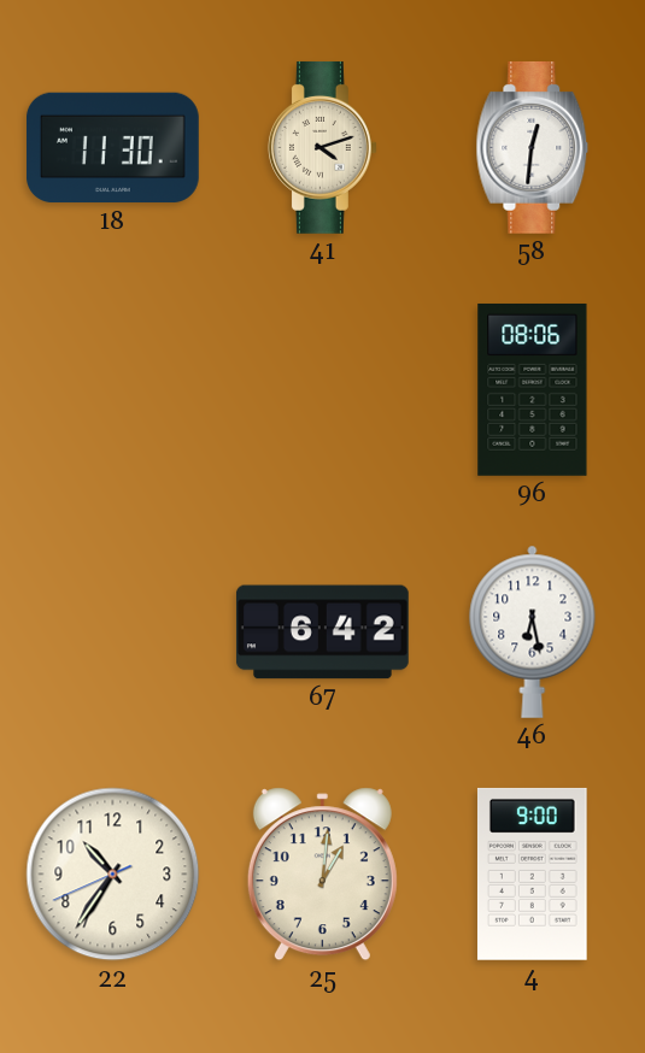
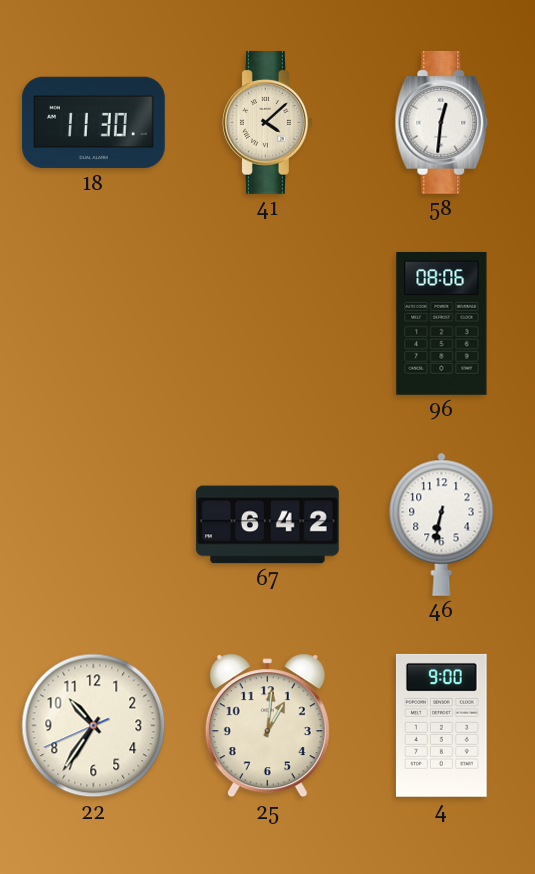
41: 4:12 -> 4:08 (267, 122)
46: 6:28 -> 6:32 (442, 524)
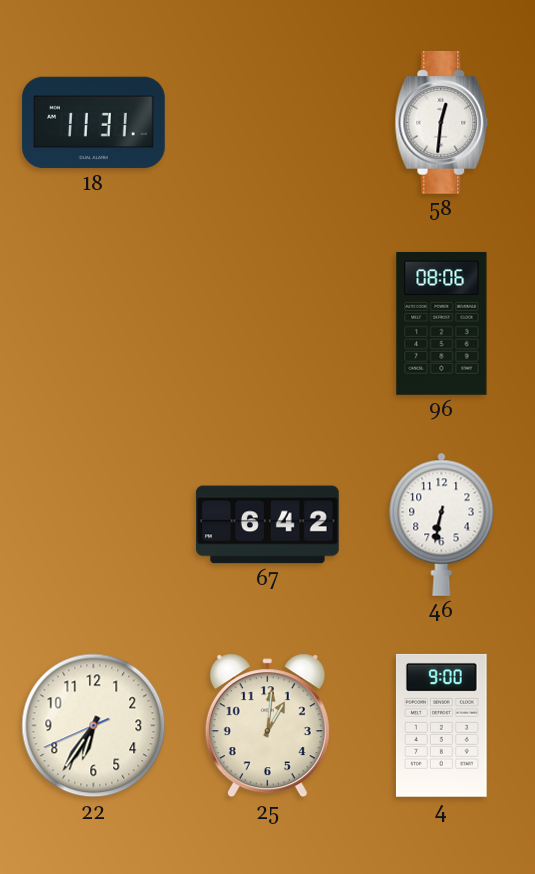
18: 11:30 -> 11:31 (94, 123)
41: 4:08 -> none (267, 122)
22: 10:35 -> 6:35 (94, 726)
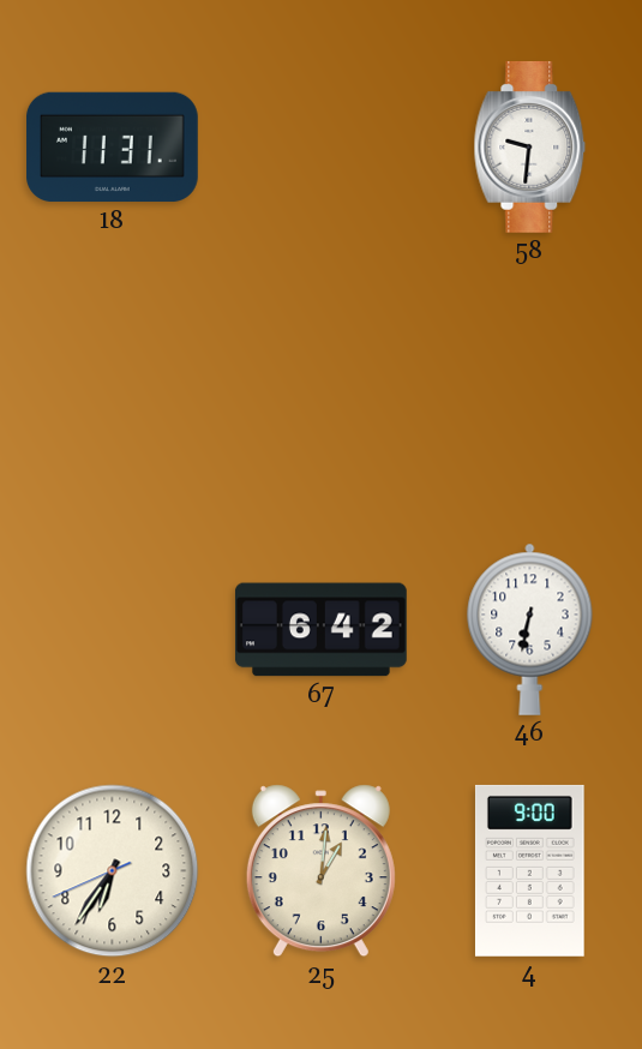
58: 12:31 -> 9:31 (530, 146)
96: 08:06 -> none (442, 323)
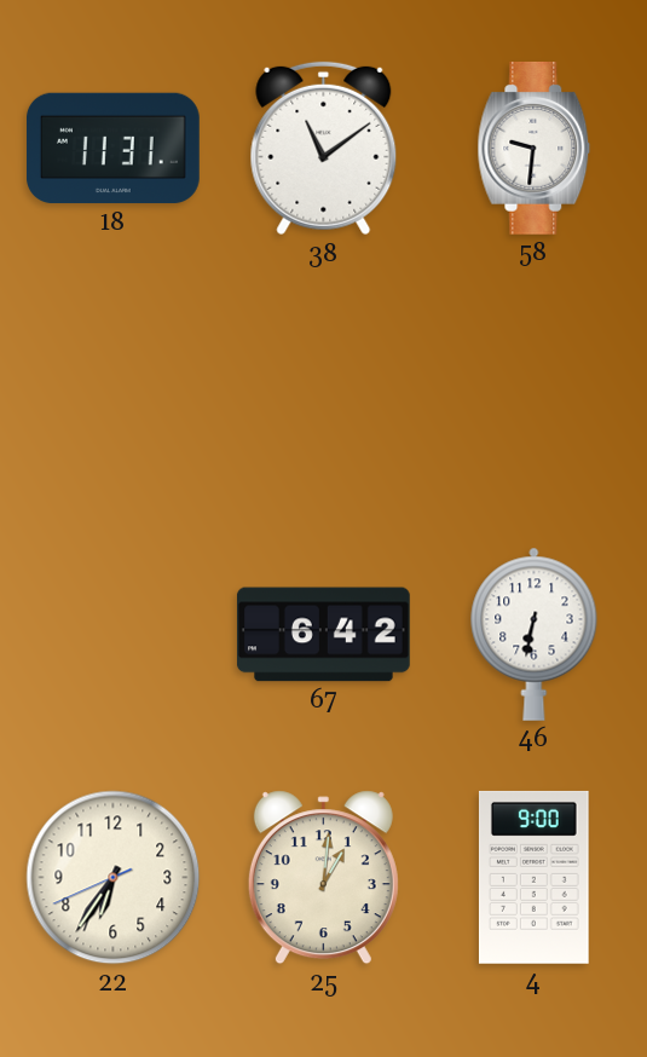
38: none -> 11:09 (324, 149)
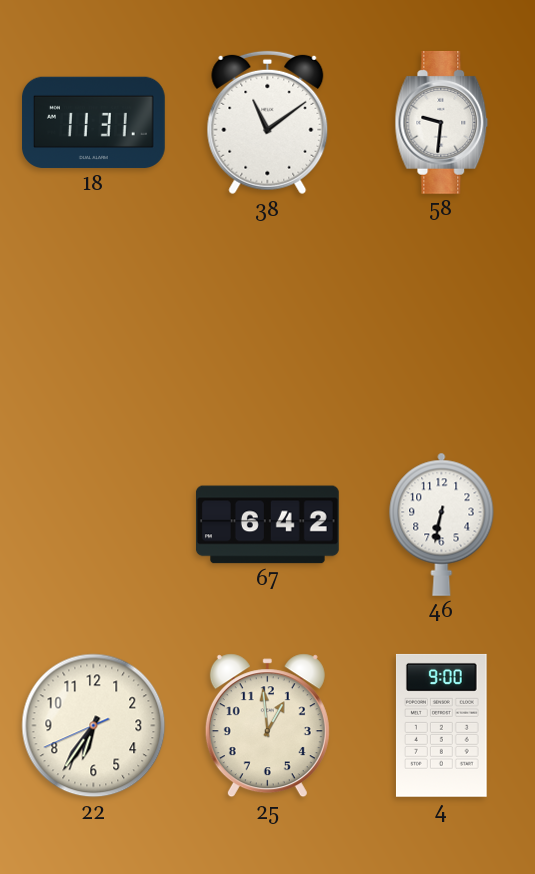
25: 1:01 -> 12:59 (267, 726)
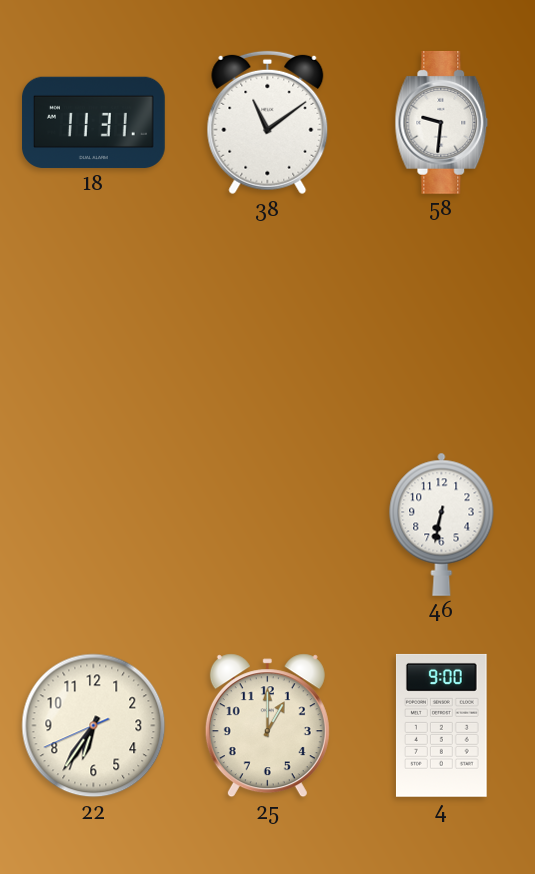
67: 6:42 -> none (267, 525)
25: 12:59 -> 1:00 (267, 726)
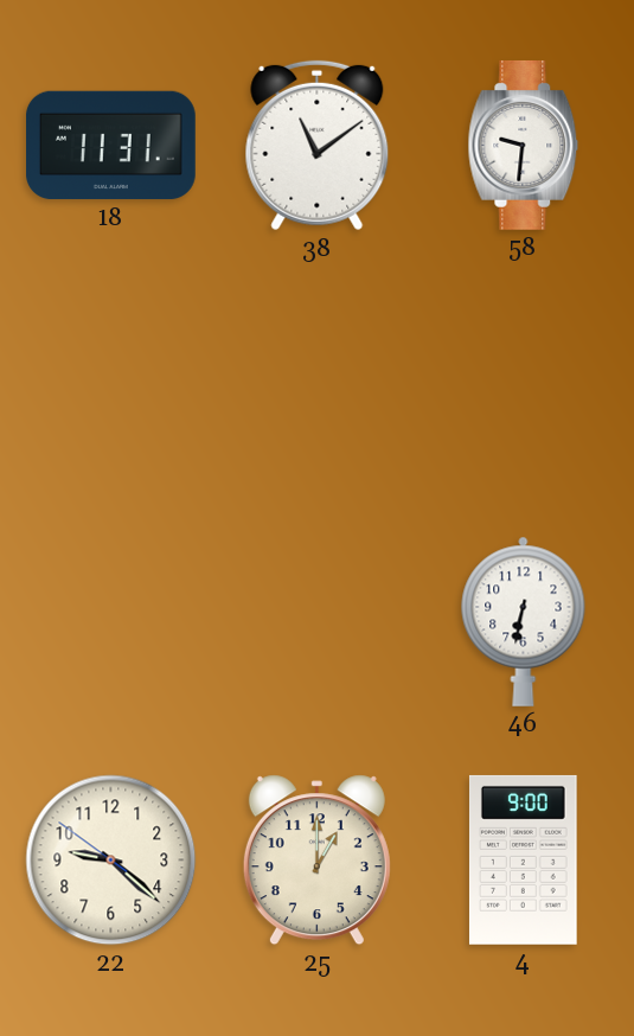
22: 6:35 -> 9:21 (111, 861)
